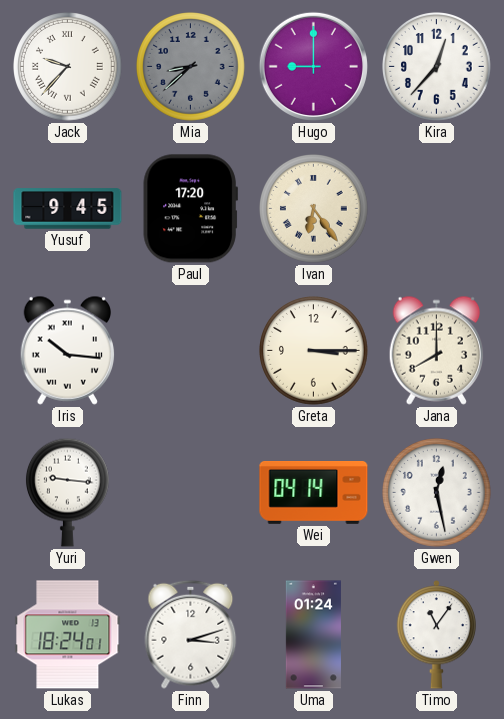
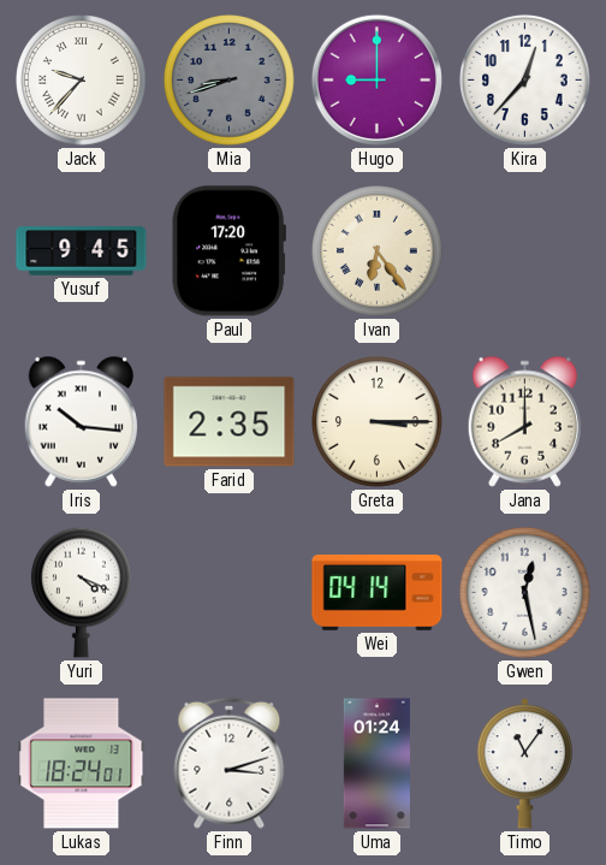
Mia: 8:38 -> 8:42 (230, 81)
Farid: none -> 2:35 (230, 422)
Yuri: 9:16 -> 4:19 (81, 592)
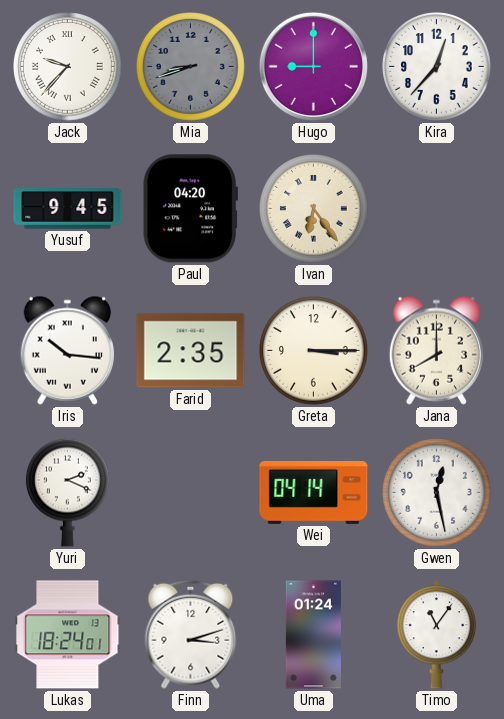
Paul: 17:20 -> 04:20 (190, 209)
Yuri: 4:19 -> 2:19 (67, 492)
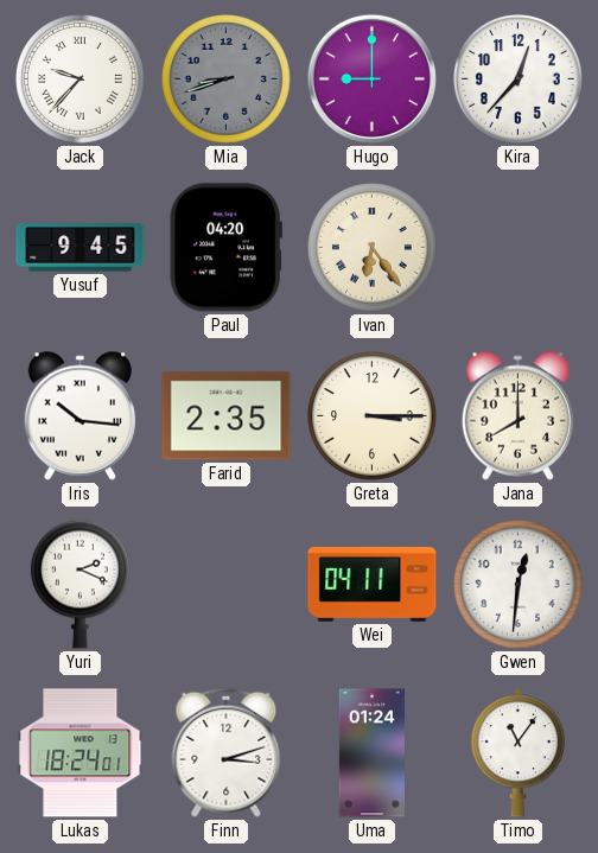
Wei: 04:14 -> 04:11 (373, 584)
Gwen: 12:28 -> 12:31 (519, 585)
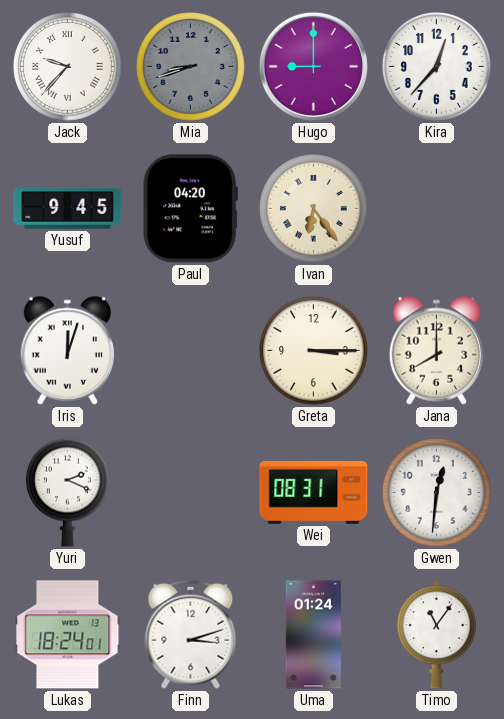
Iris: 10:16 -> 12:03 (68, 350)
Farid: 2:35 -> none (227, 416)
Wei: 04:11 -> 08:31 (314, 492)
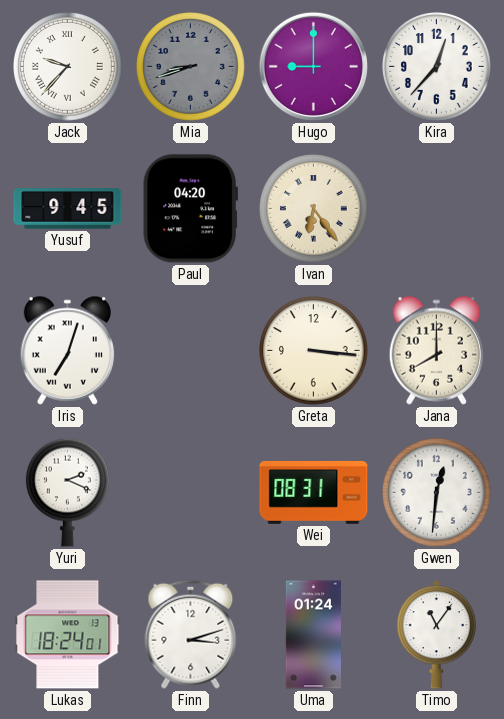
Iris: 12:03 -> 7:03 (68, 350)
Greta: 3:15 -> 3:16 (314, 351)
